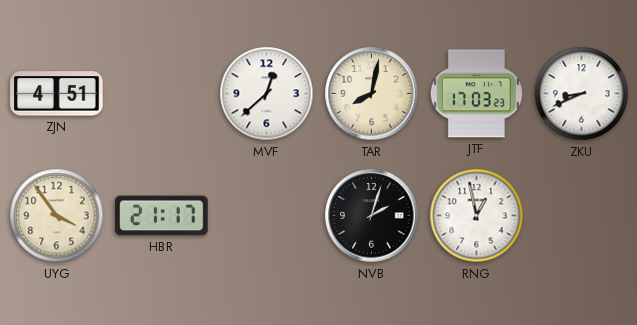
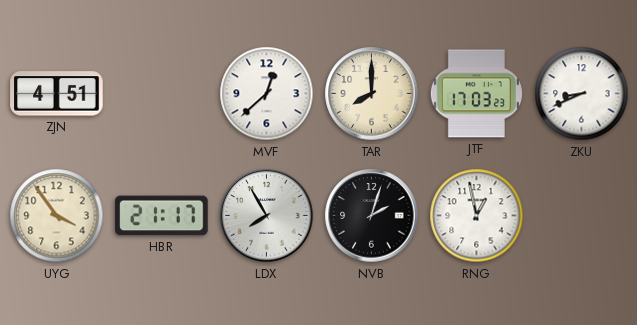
TAR: 8:02 -> 8:00 (372, 94)
LDX: none -> 7:55 (267, 216)
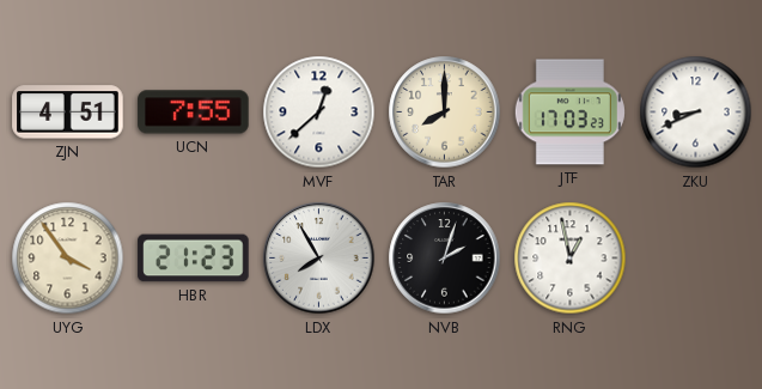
UCN: none -> 7:55 (194, 113)
HBR: 21:17 -> 21:23 (194, 259)
